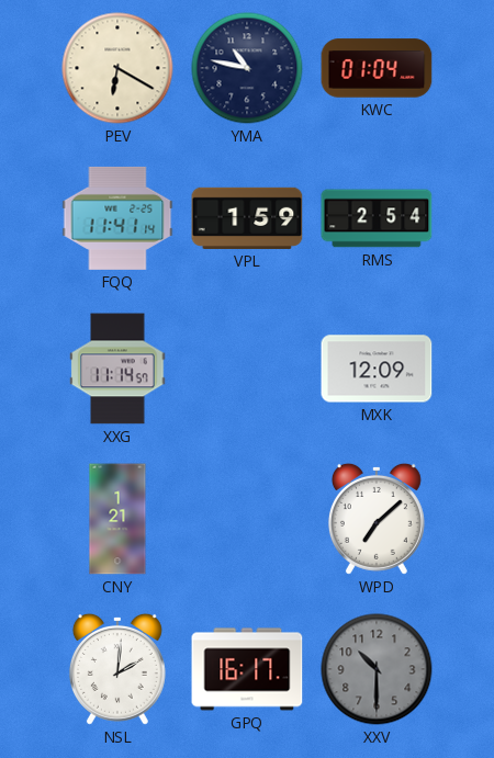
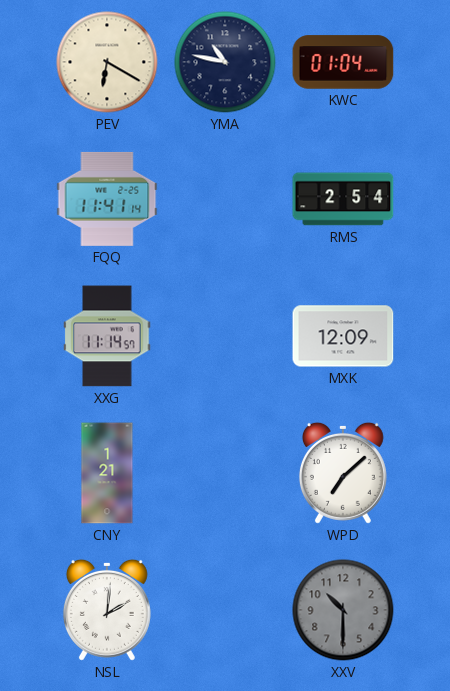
VPL: 1:59 -> none (247, 218)
GPQ: 16:17 -> none (247, 669)
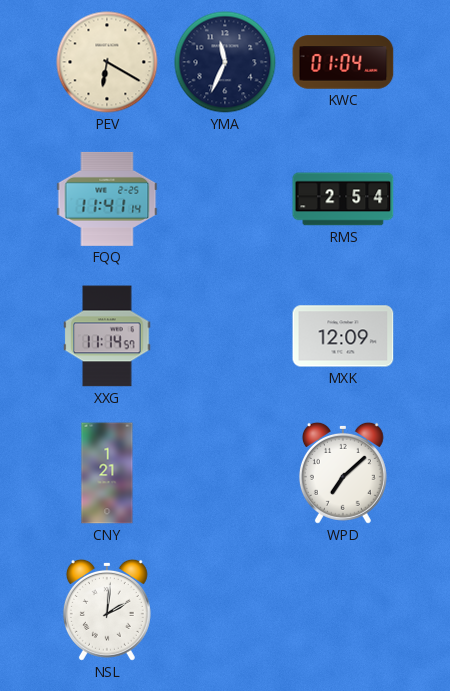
YMA: 10:47 -> 11:34 (225, 62)
XXV: 10:30 -> none (343, 610)
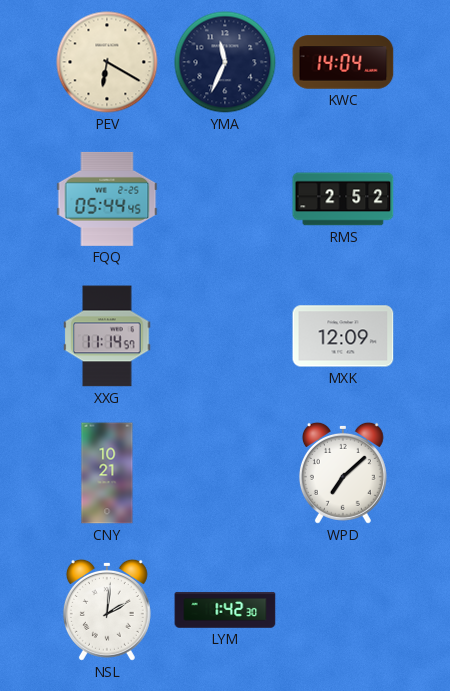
KWC: 01:04 -> 14:04 (343, 62)
FQQ: 11:41 -> 05:44 (107, 199)
RMS: 2:54 -> 2:52 (343, 199)
CNY: 1:21 -> 10:21 (107, 473)
LYM: none -> 1:42 (225, 610)
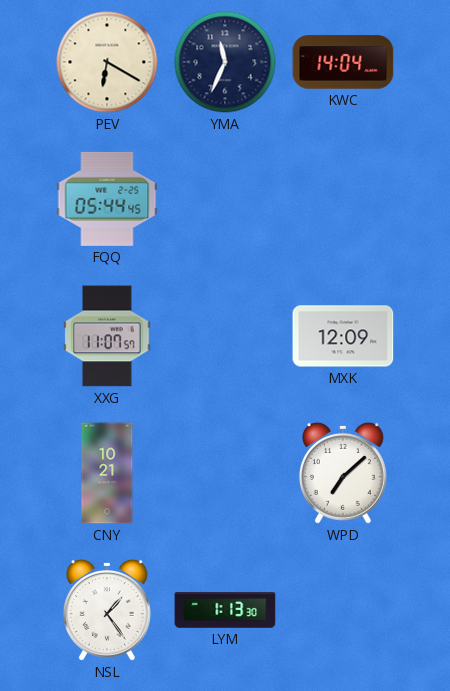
RMS: 2:52 -> none (343, 199)
XXG: 11:14 -> 11:07 (107, 336)
NSL: 2:01 -> 1:24 (107, 610)
LYM: 1:42 -> 1:13 (225, 610)
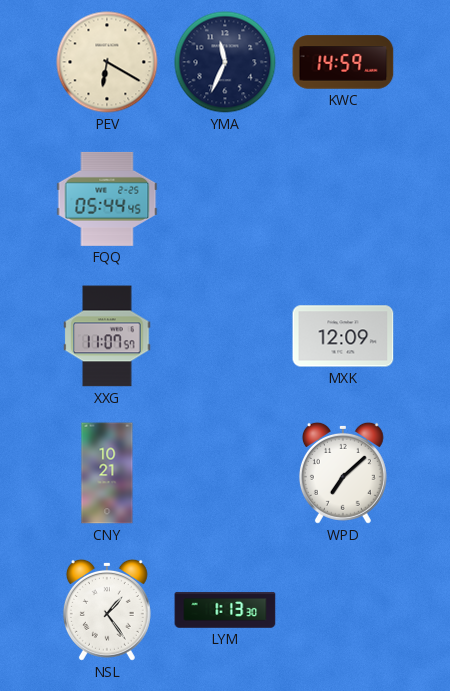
KWC: 14:04 -> 14:59 (343, 62)
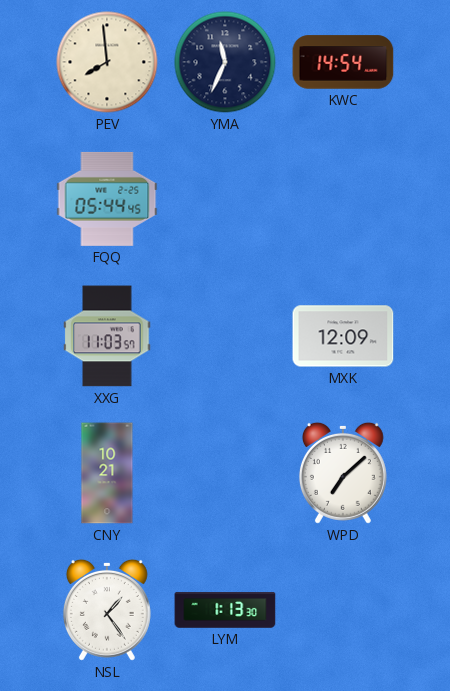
PEV: 6:20 -> 7:59 (107, 62)
KWC: 14:59 -> 14:54 (343, 62)
XXG: 11:07 -> 11:03 (107, 336)
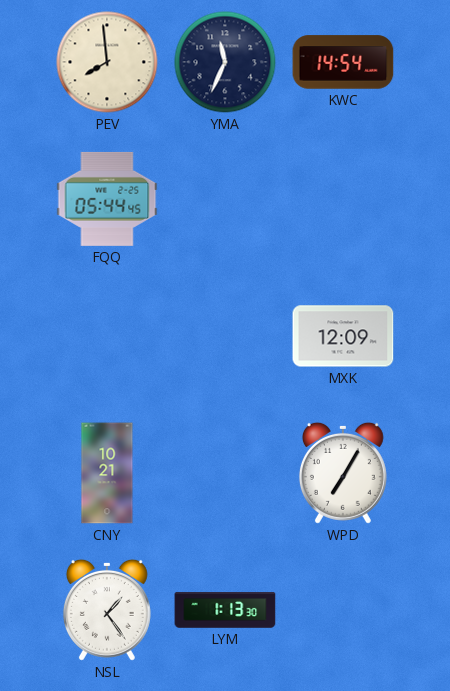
XXG: 11:03 -> none (107, 336)
WPD: 7:08 -> 7:05 (343, 473)
